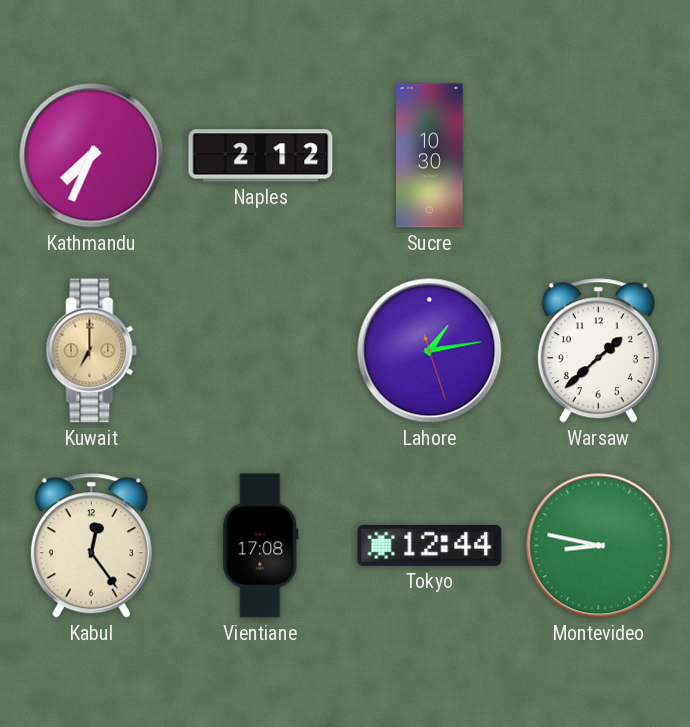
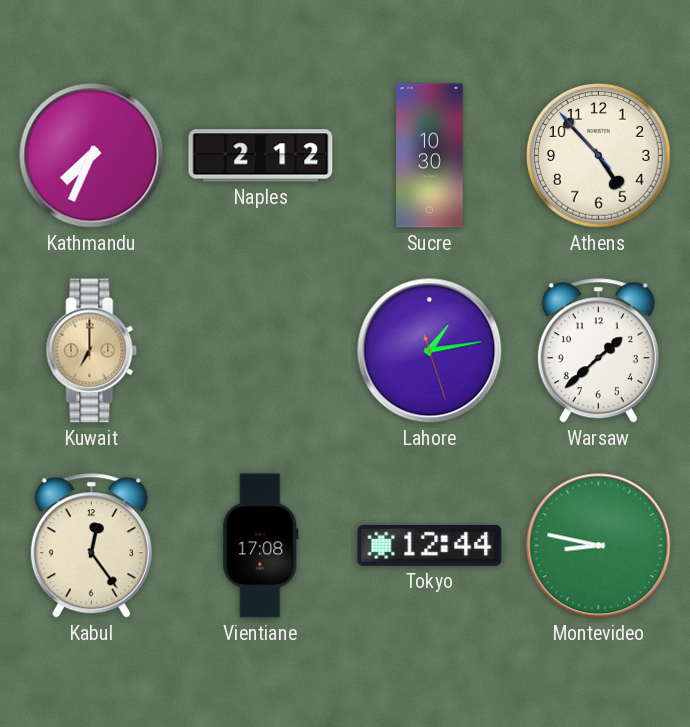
Athens: none -> 4:52 (599, 156)
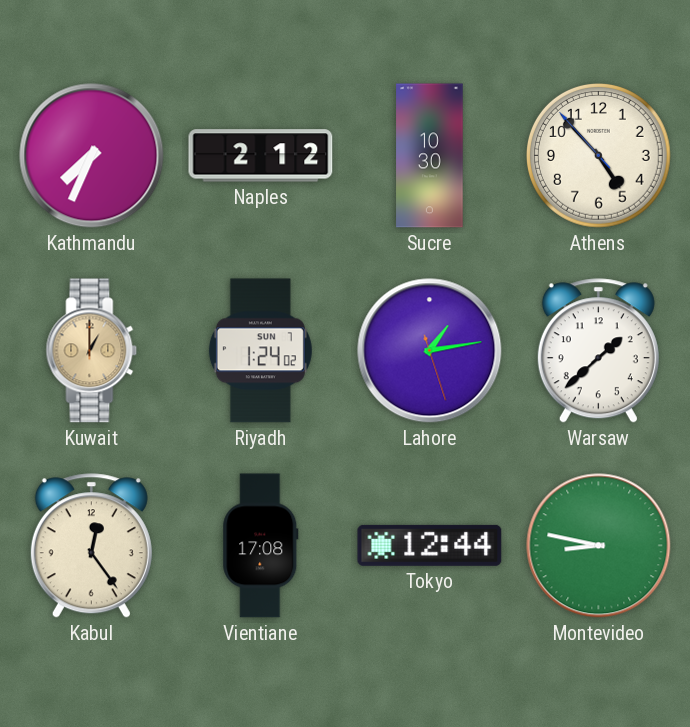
Kuwait: 7:00 -> 1:00 (92, 351)
Riyadh: none -> 1:24 (260, 351)
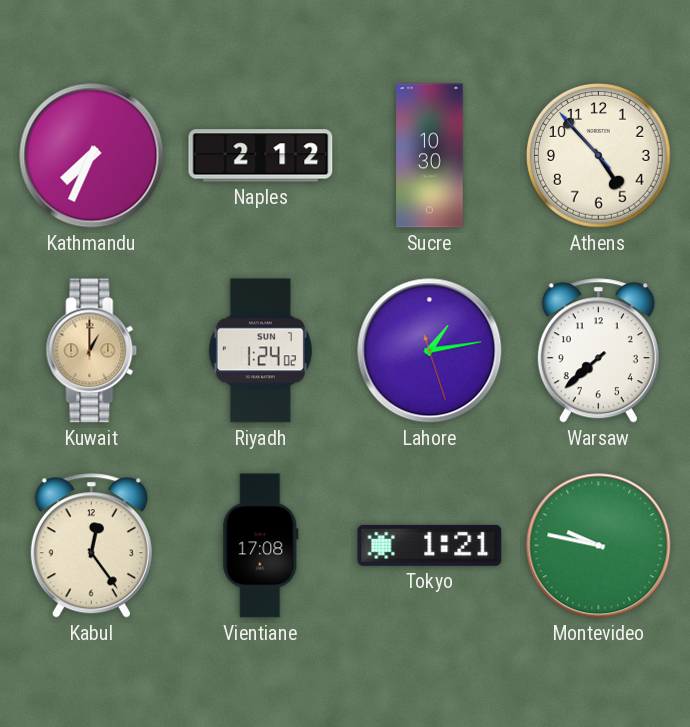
Warsaw: 1:38 -> 7:38 (598, 351)
Tokyo: 12:44 -> 1:21 (430, 545)
Montevideo: 8:47 -> 9:47 (599, 546)
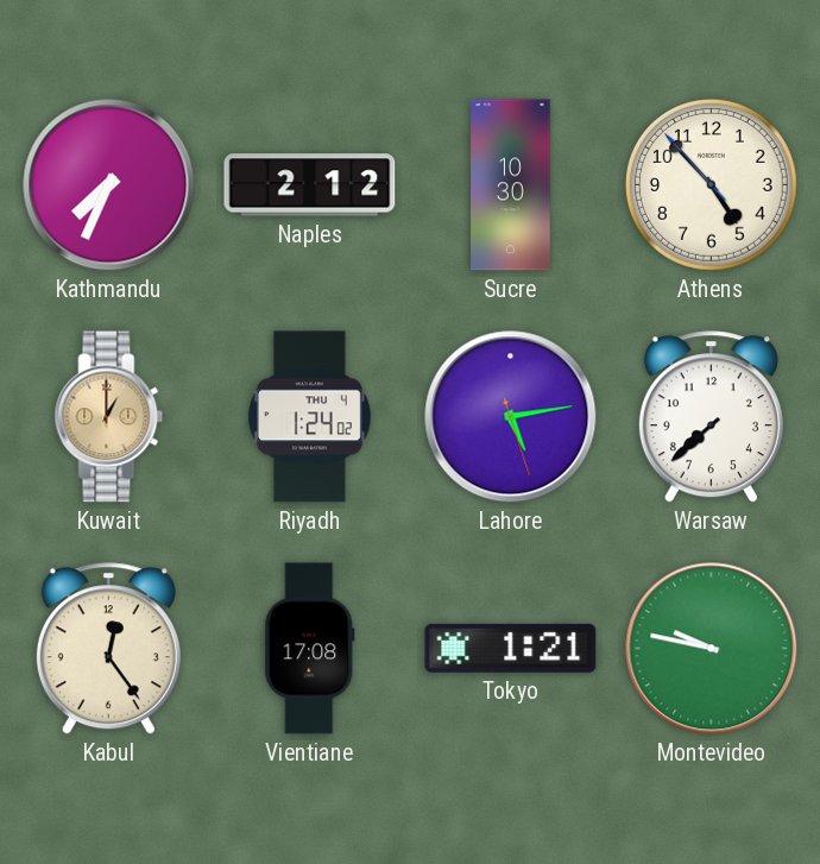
Riyadh date: SUN 7 -> THU 4 (309, 417)
Lahore: 1:13 -> 5:13 (511, 417)
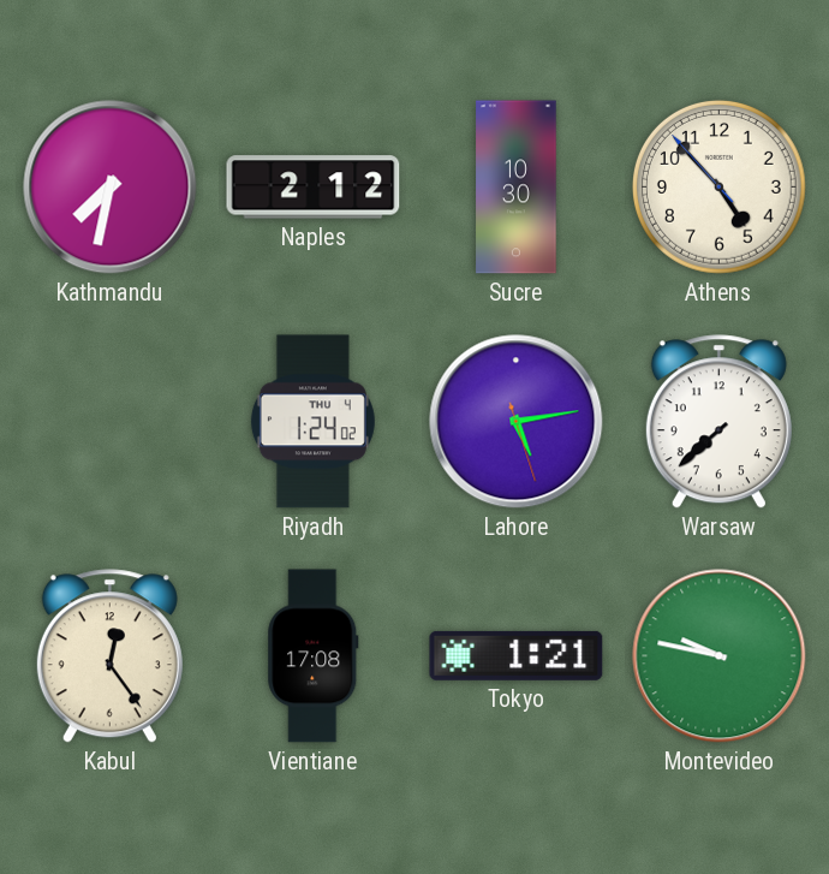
Kathmandu: 7:34 -> 7:32 (111, 188)
Kuwait: 1:00 -> none (109, 417)
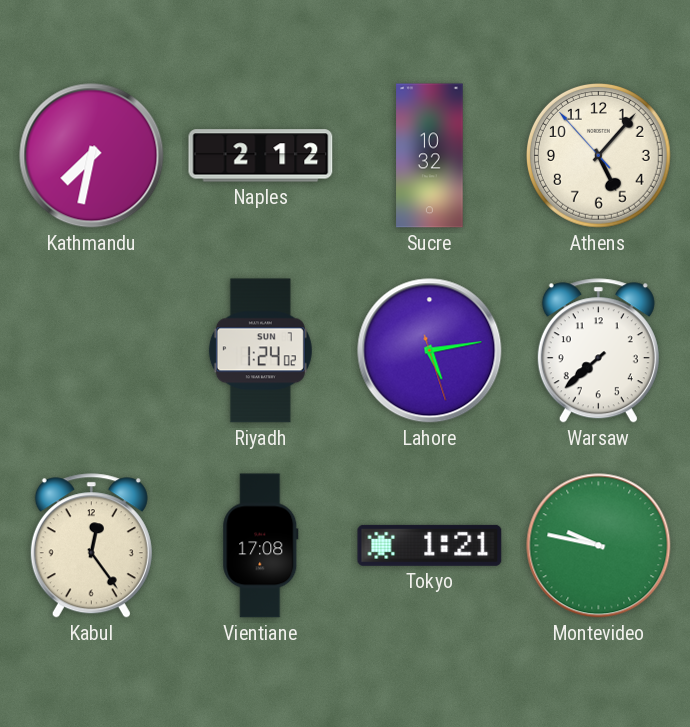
Sucre: 10:30 -> 10:32 (430, 156)
Athens: 4:52 -> 5:06 (599, 156)
Riyadh date: THU 4 -> SUN 7 (260, 351)
